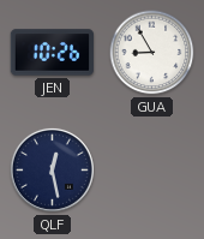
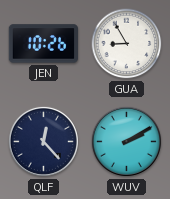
QLF: 12:28 -> 12:23 (43, 141)
WUV: none -> 2:10 (126, 141)
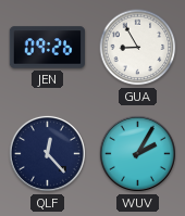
JEN: 10:26 -> 09:26 (47, 48)
WUV: 2:10 -> 2:05 (137, 153)
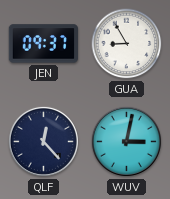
JEN: 09:26 -> 09:37 (43, 44)
WUV: 2:05 -> 3:02 (126, 141)
